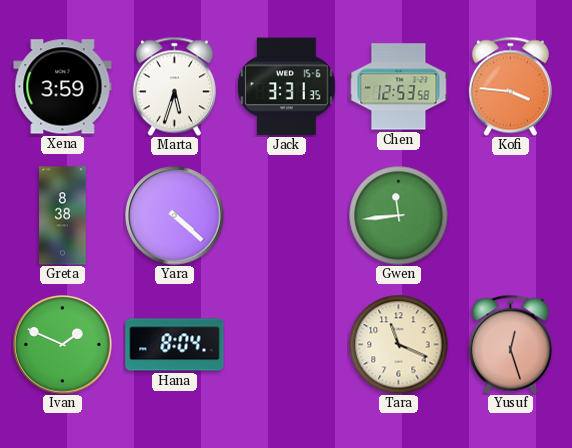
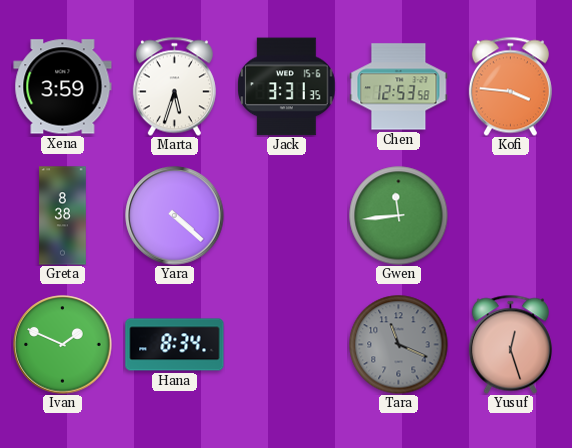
Hana: 8:04 -> 8:34 (175, 345)
Tara dial: cream -> grey (399, 345)
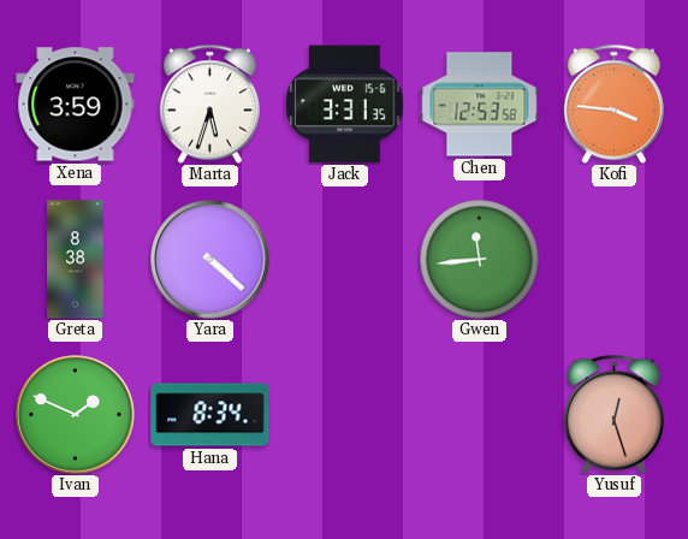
Tara: 11:19 -> none (399, 345)
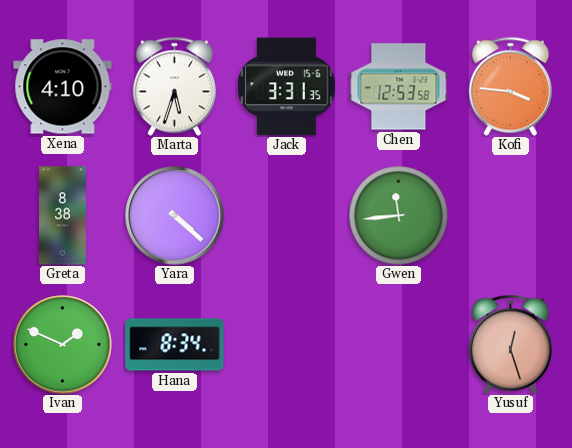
Xena: 3:59 -> 4:10 (63, 87)
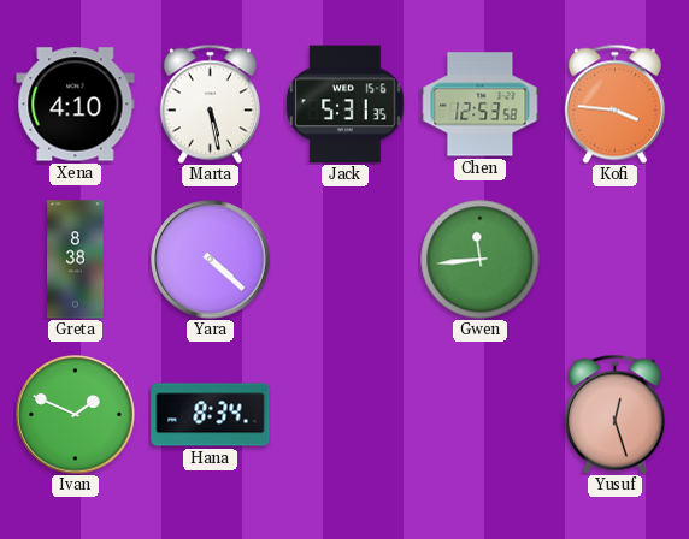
Marta: 5:33 -> 5:28 (210, 103)
Jack: 3:31 -> 5:31 (346, 105)
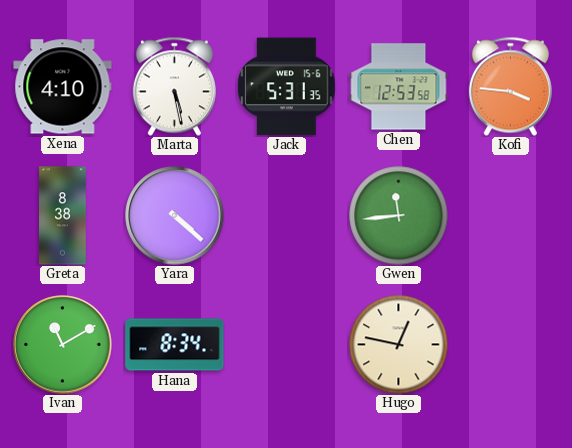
Ivan: 1:49 -> 11:10 (63, 345)
Hugo: none -> 12:47 (399, 345)
Yusuf: 12:27 -> none (614, 414)
